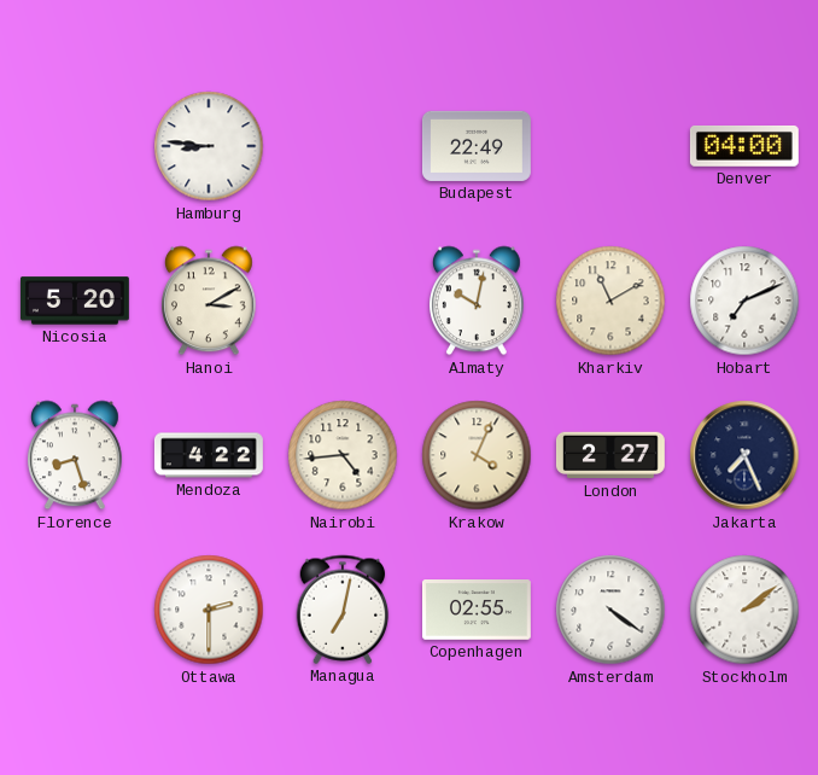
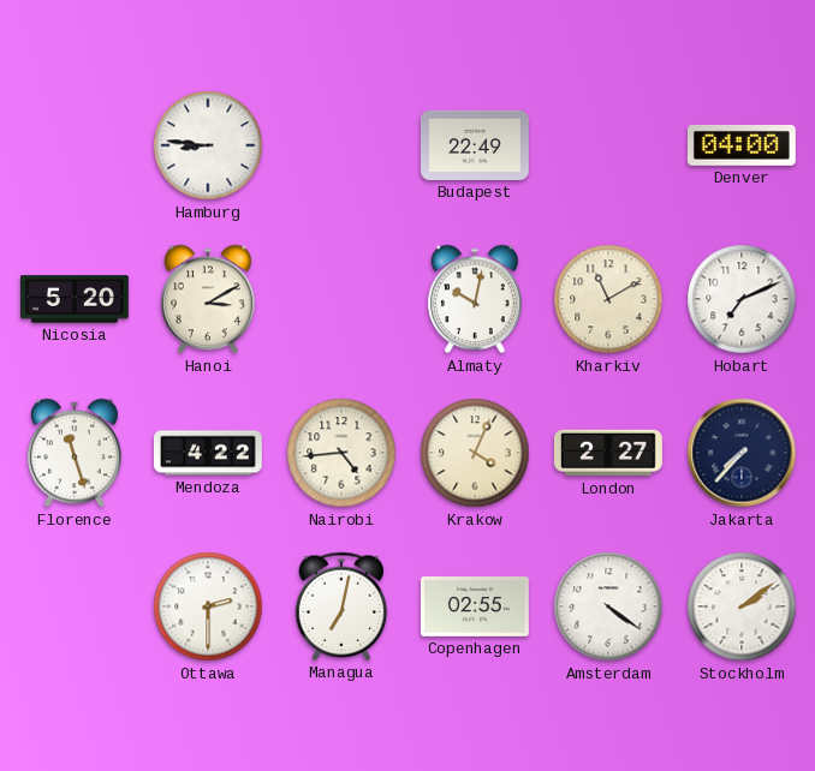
Florence: 8:27 -> 11:27 (76, 453)
Jakarta: 7:26 -> 7:37 (742, 453)
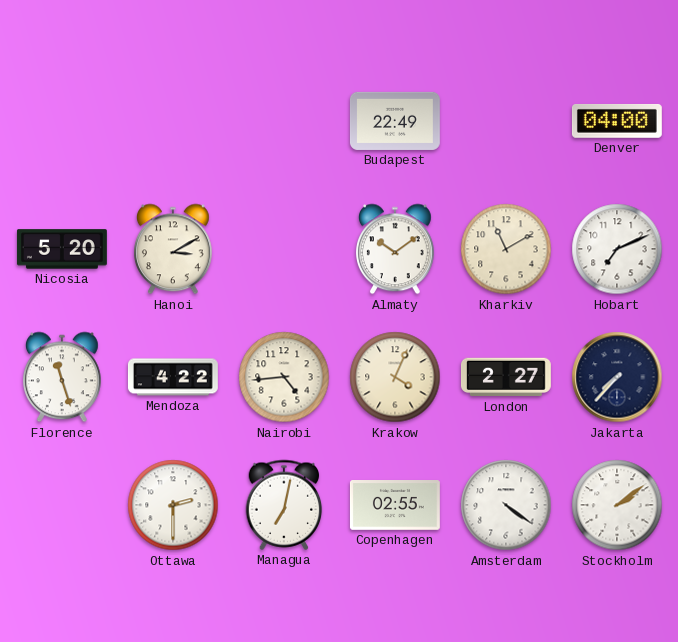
Hamburg: 8:46 -> none (208, 145)
Almaty: 10:02 -> 10:09 (396, 249)
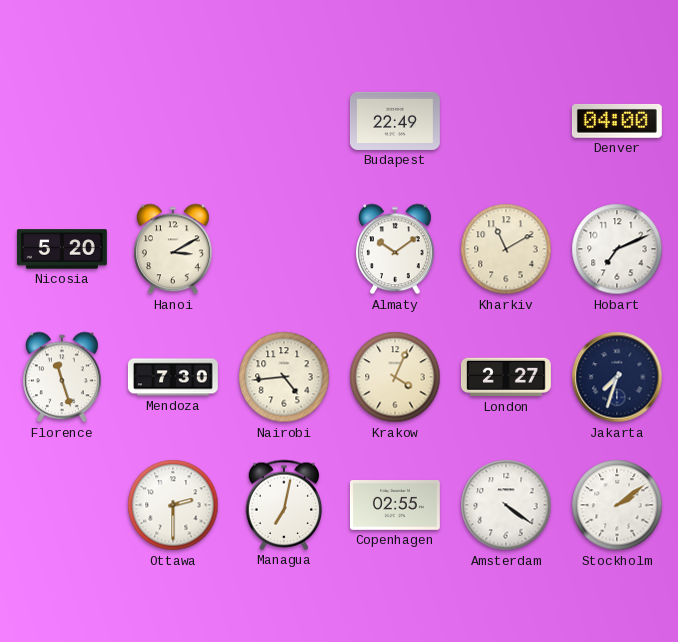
Mendoza: 4:22 -> 7:30 (173, 377)
Jakarta: 7:37 -> 7:33 (617, 377)
